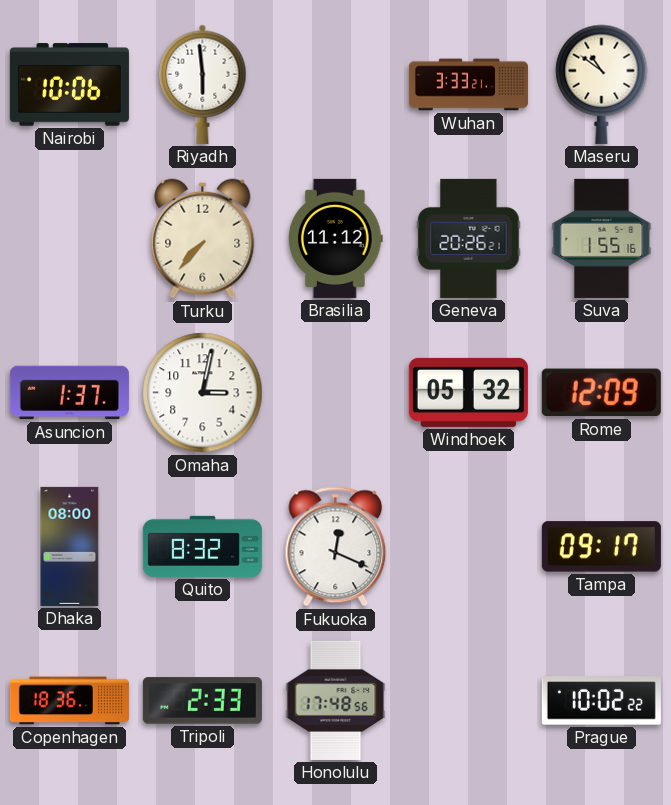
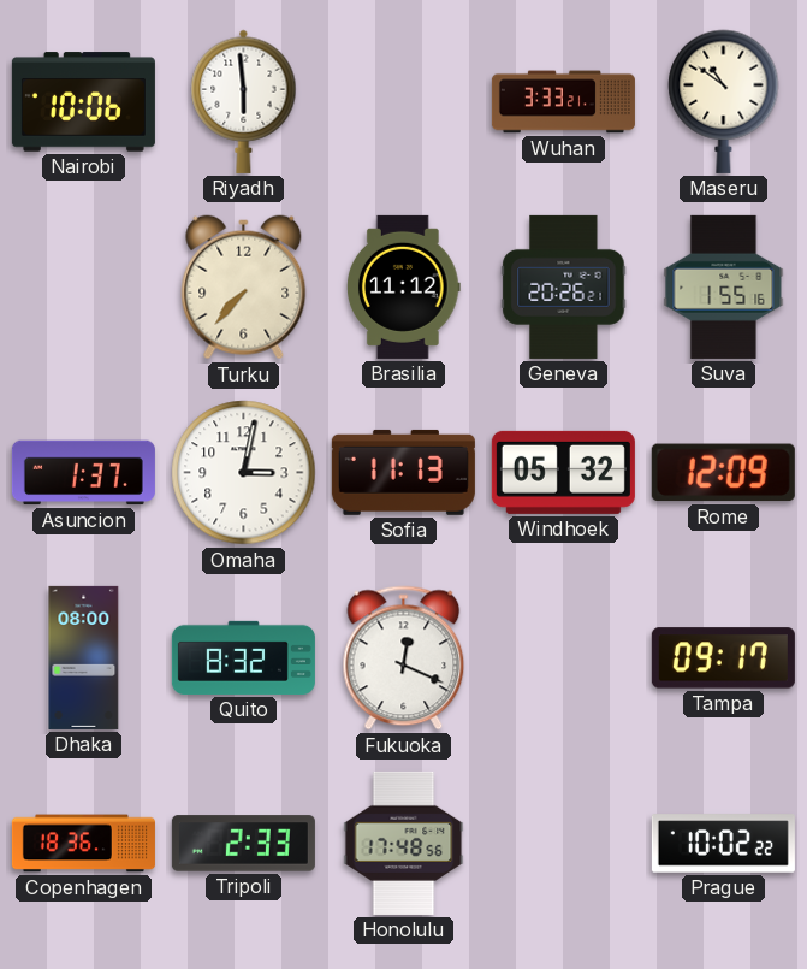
Sofia: none -> 11:13 (403, 472)
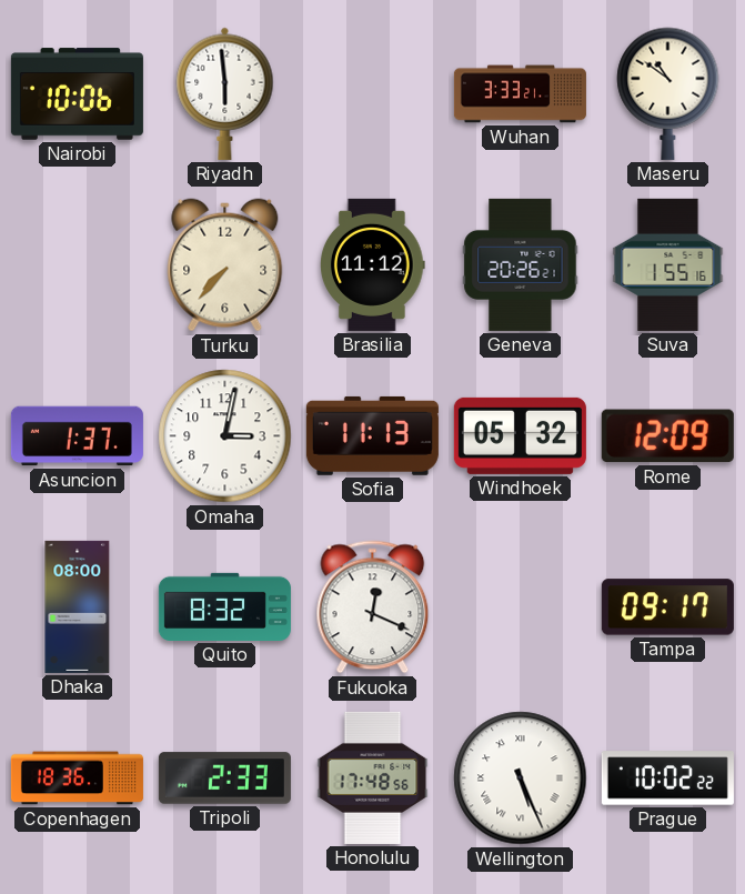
Wellington: none -> 5:26 (521, 779)
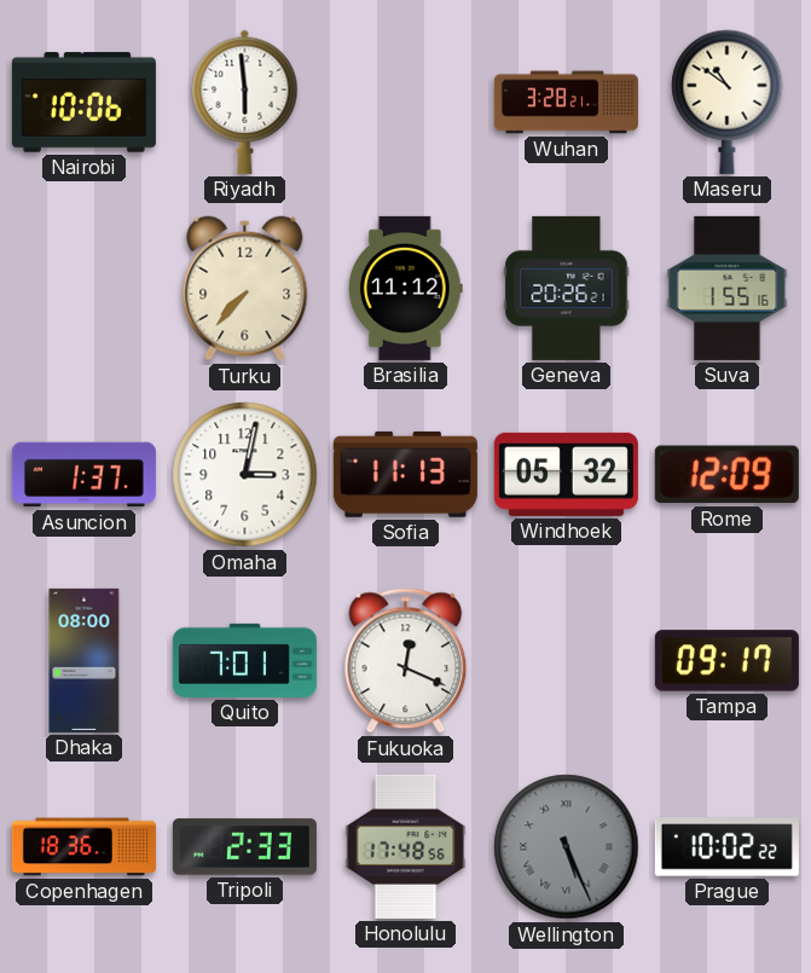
Wuhan: 3:33 -> 3:28 (566, 103)
Quito: 8:32 -> 7:01 (244, 660)
Wellington dial: white -> grey (567, 847)
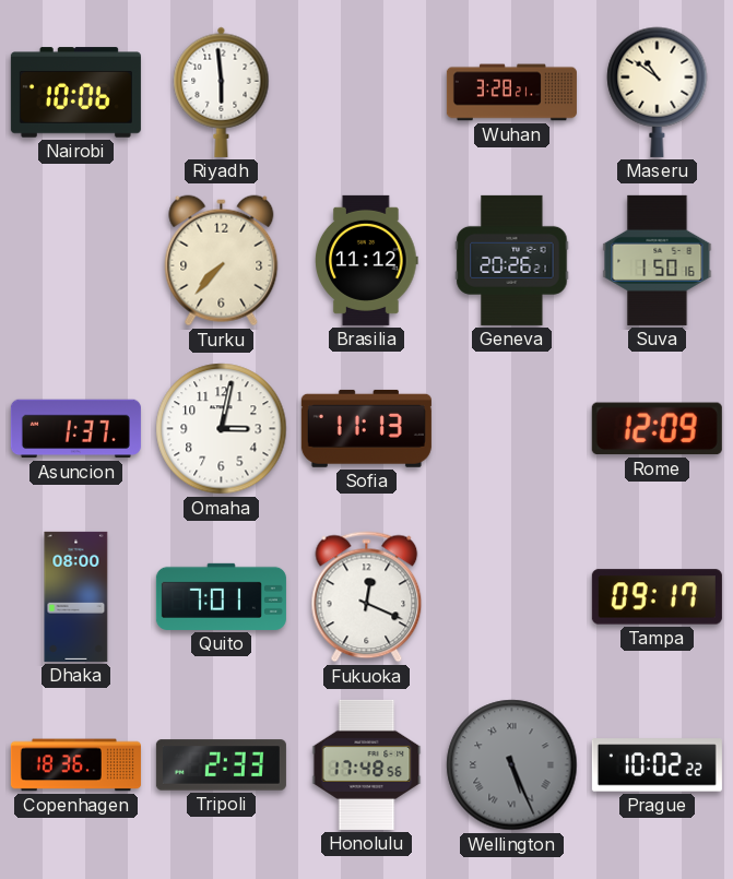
Suva: 1:55 -> 1:50 (658, 260)
Windhoek: 05:32 -> none (566, 474)
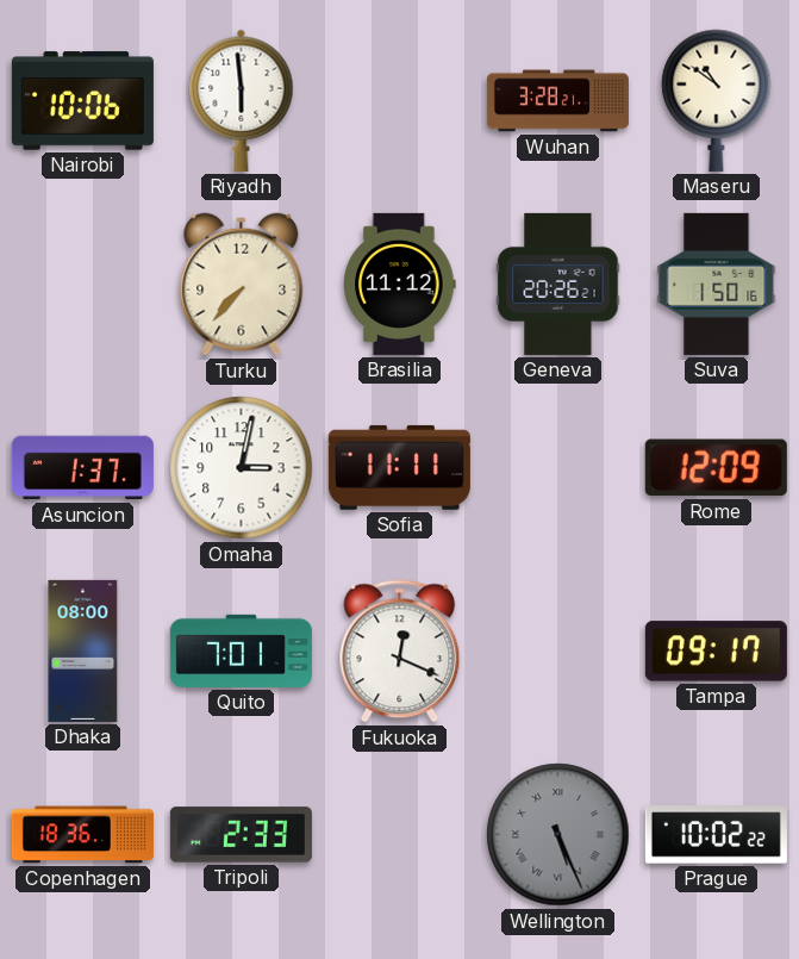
Sofia: 11:13 -> 11:11 (399, 467)
Honolulu: 17:48 -> none (367, 764)
